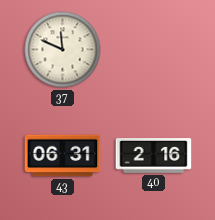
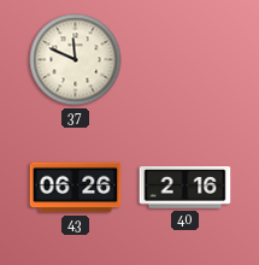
43: 06:31 -> 06:26 (76, 188)
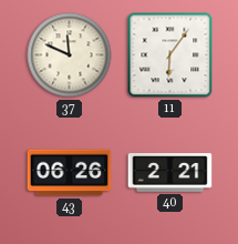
11: none -> 6:06 (170, 55)
40: 2:16 -> 2:21 (170, 173)
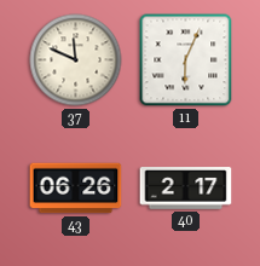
11: 6:06 -> 6:04 (186, 60)
40: 2:21 -> 2:17 (186, 189)
